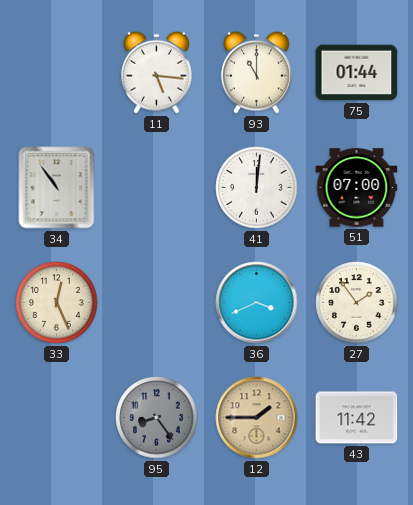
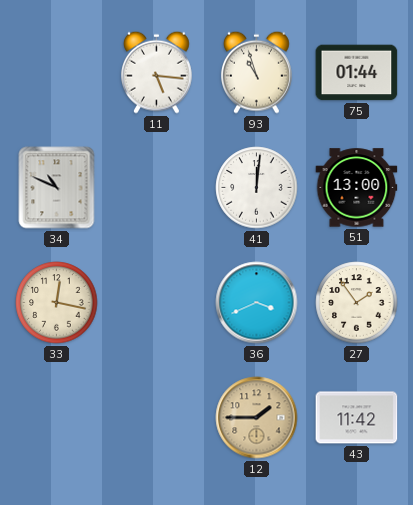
93: 11:00 -> 10:57 (256, 72)
34: 10:54 -> 10:49 (57, 188)
51: 07:00 -> 13:00 (357, 188)
33: 12:26 -> 12:17 (57, 303)
95: 8:24 -> none (157, 418)
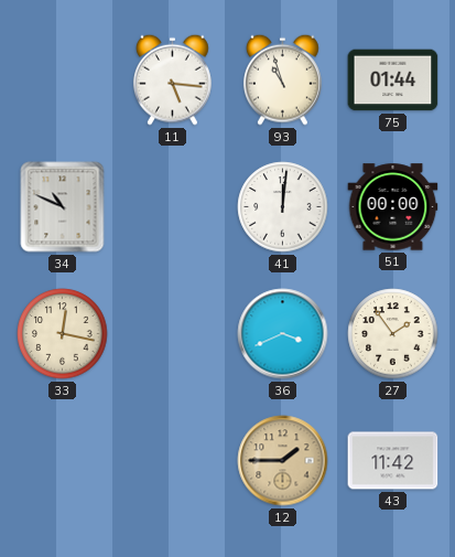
51: 13:00 -> 00:00 (393, 207)
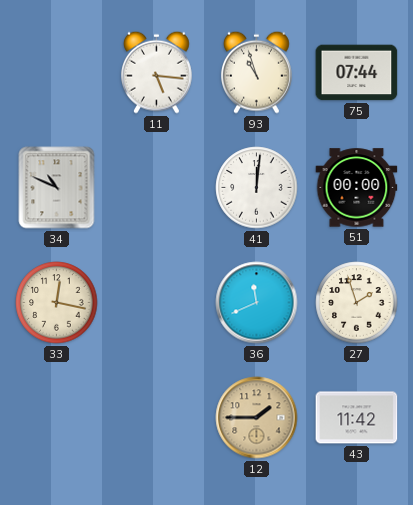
75: 01:44 -> 07:44 (357, 73)
36: 3:41 -> 11:41 (257, 303)
27: 1:54 -> 1:57 (357, 303)
